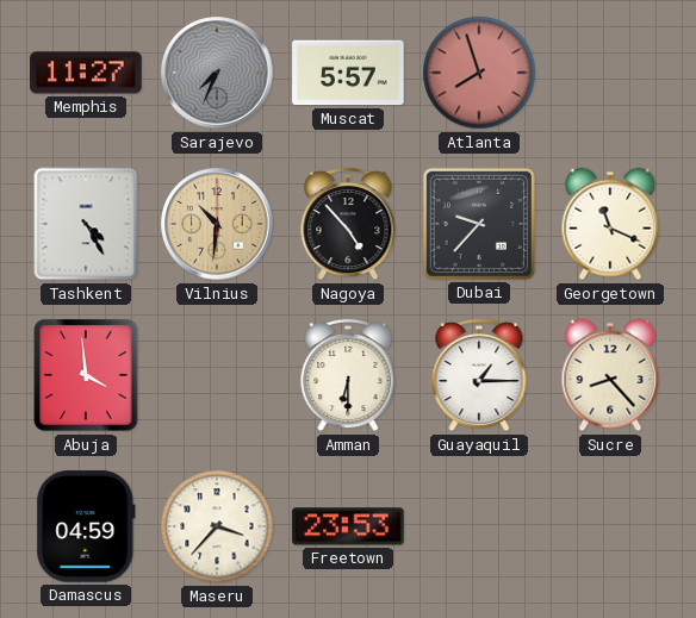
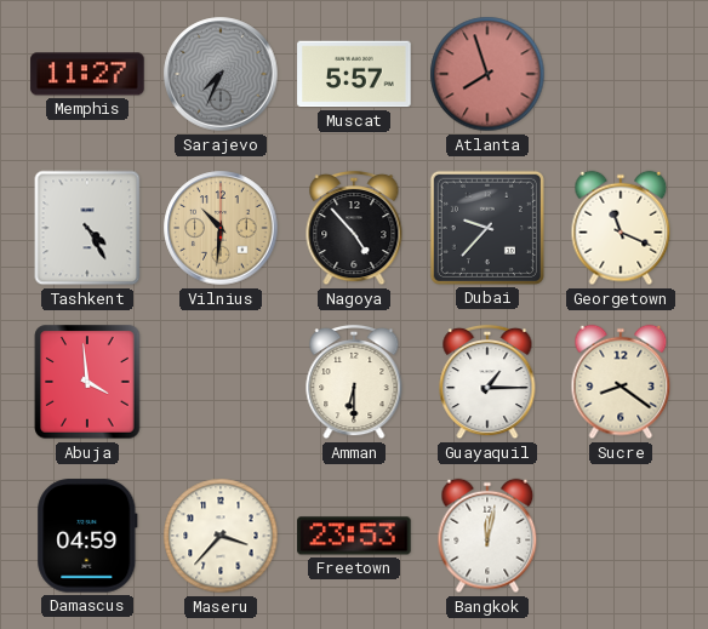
Sucre: 8:23 -> 8:21 (621, 382)
Bangkok: none -> 12:02 (487, 536)
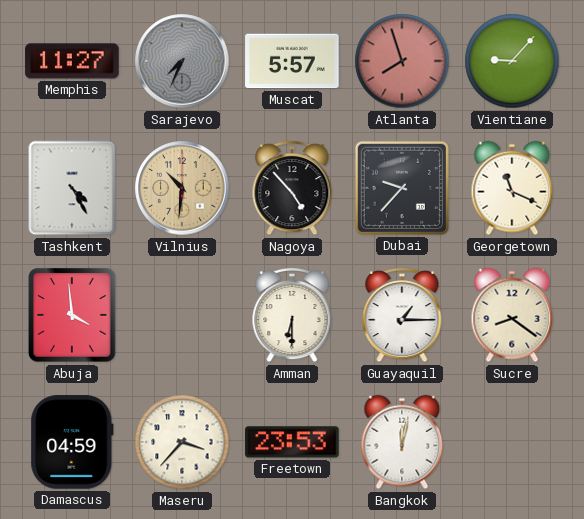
Vientiane: none -> 9:07 (512, 61)
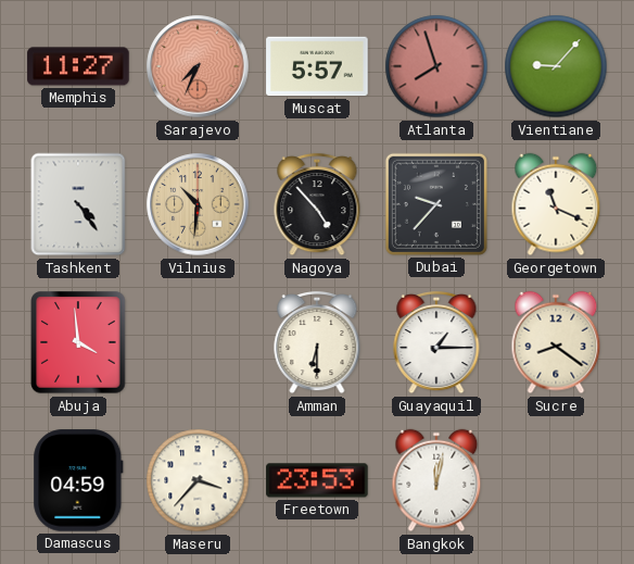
Sarajevo dial: grey -> salmon (198, 66)
Tashkent: 4:25 -> 4:24 (78, 204)
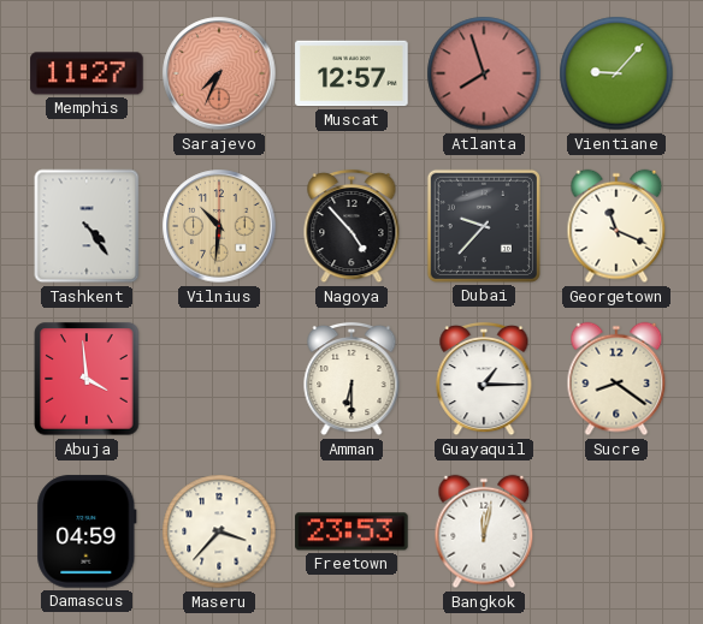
Muscat: 5:57 -> 12:57 (351, 73)
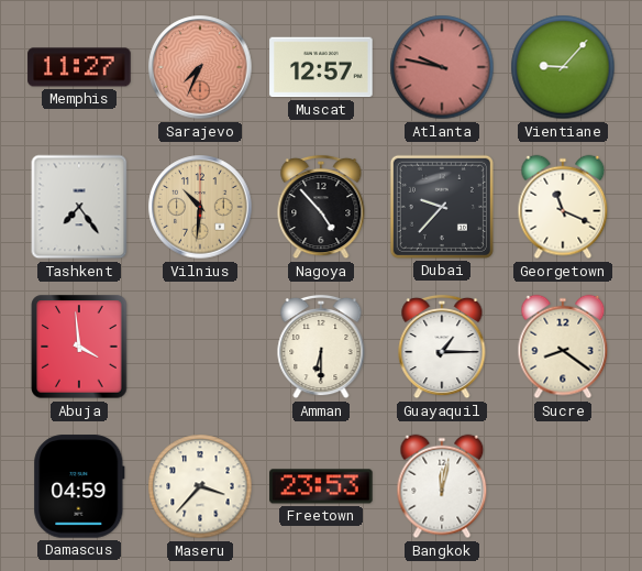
Atlanta: 7:57 -> 9:47 (442, 67)
Tashkent: 4:24 -> 7:24 (79, 207)
